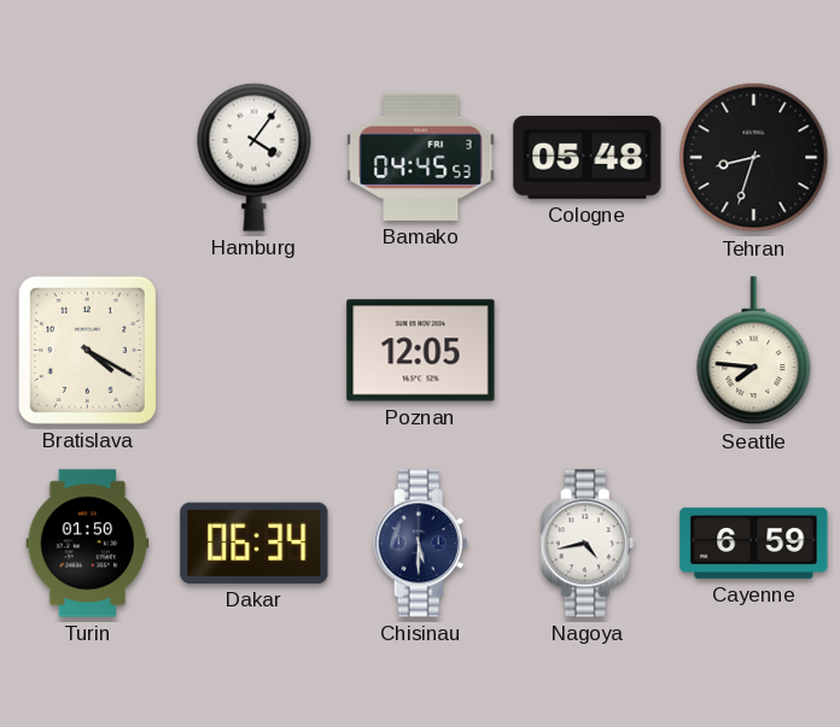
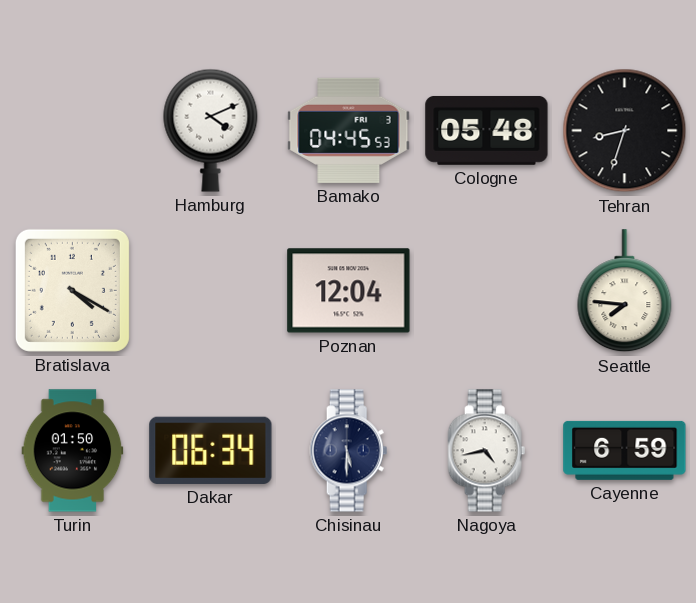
Hamburg: 4:06 -> 4:11 (211, 130)
Poznan: 12:05 -> 12:04 (349, 291)
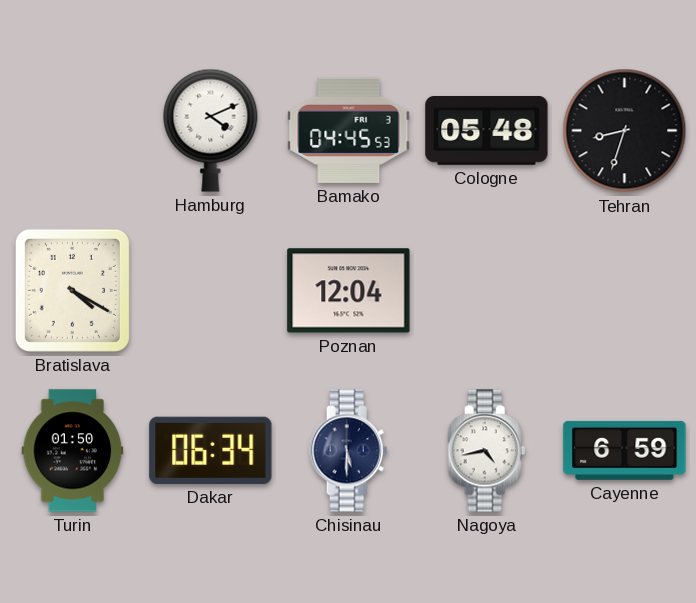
Seattle: 7:46 -> none (625, 291)
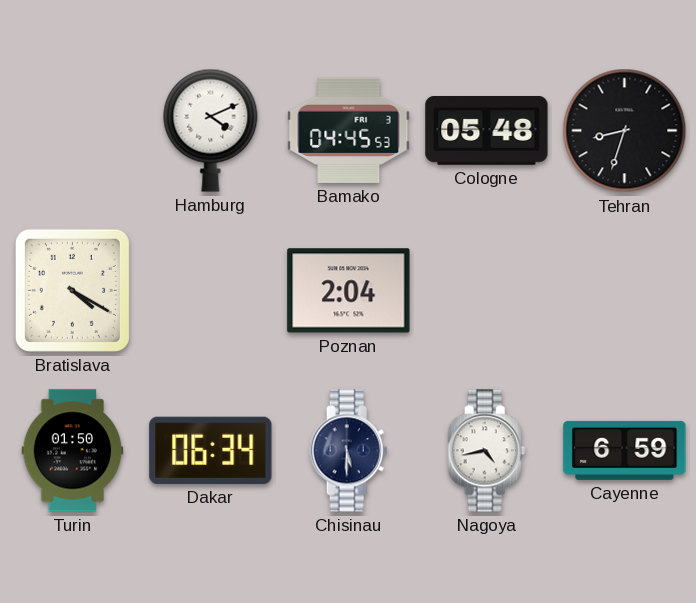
Poznan: 12:04 -> 2:04 (349, 291)
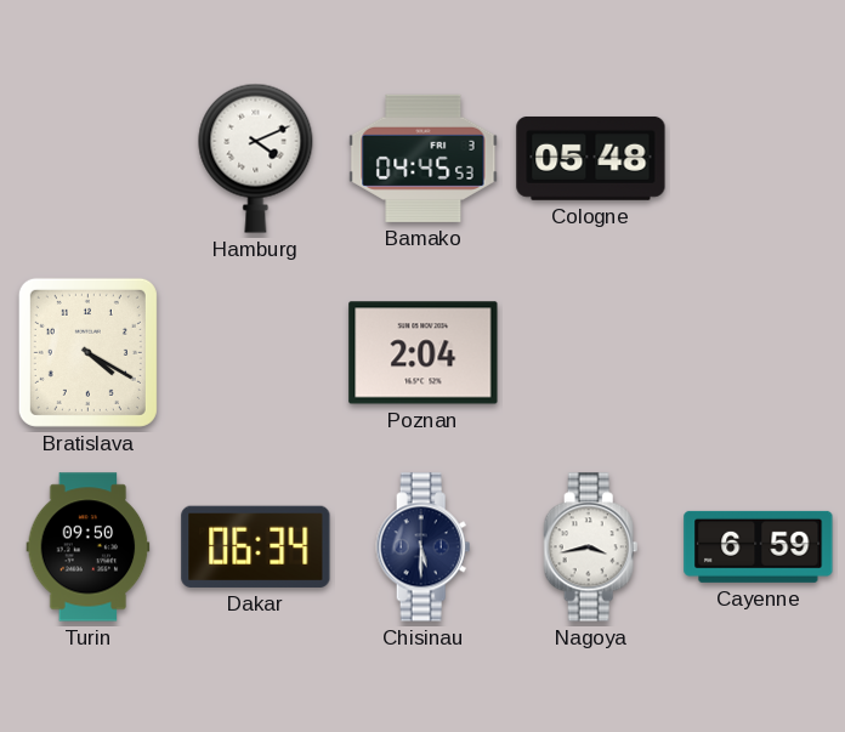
Tehran: 8:33 -> none (625, 131)
Turin: 01:50 -> 09:50 (89, 547)
Nagoya: 4:43 -> 3:43 (591, 547)
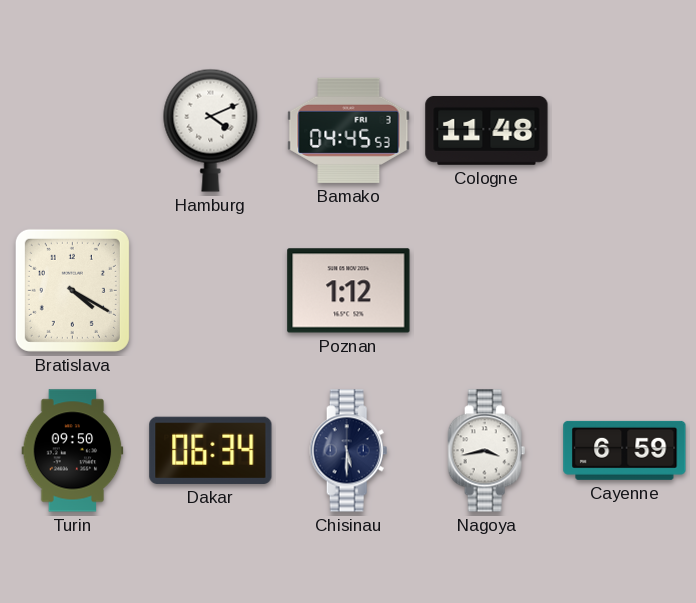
Cologne: 05:48 -> 11:48 (487, 130)
Poznan: 2:04 -> 1:12 (349, 291)
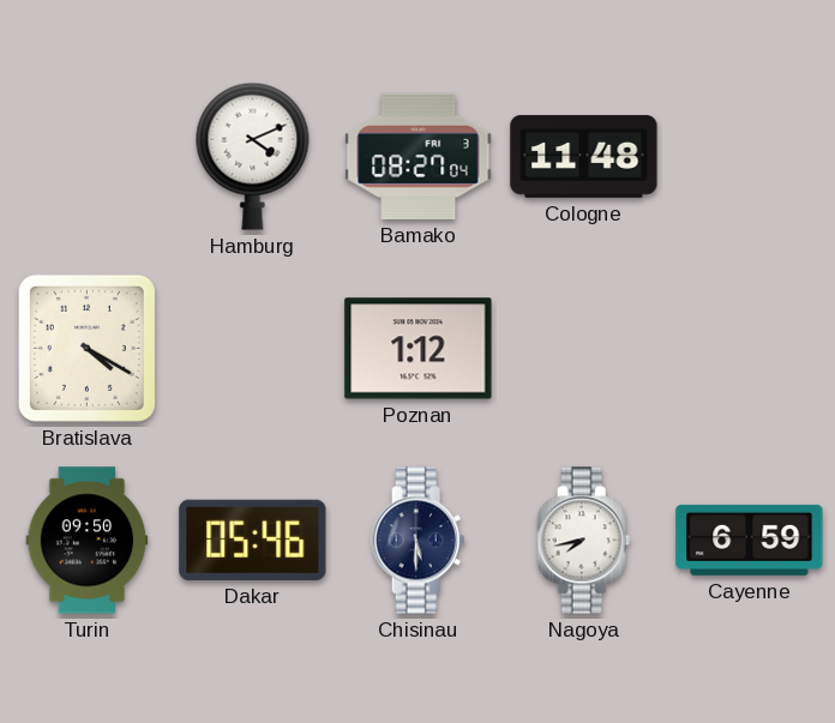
Bamako: 04:45 -> 08:27 (419, 156)
Dakar: 06:34 -> 05:46 (253, 540)
Nagoya: 3:43 -> 7:43 (584, 541)
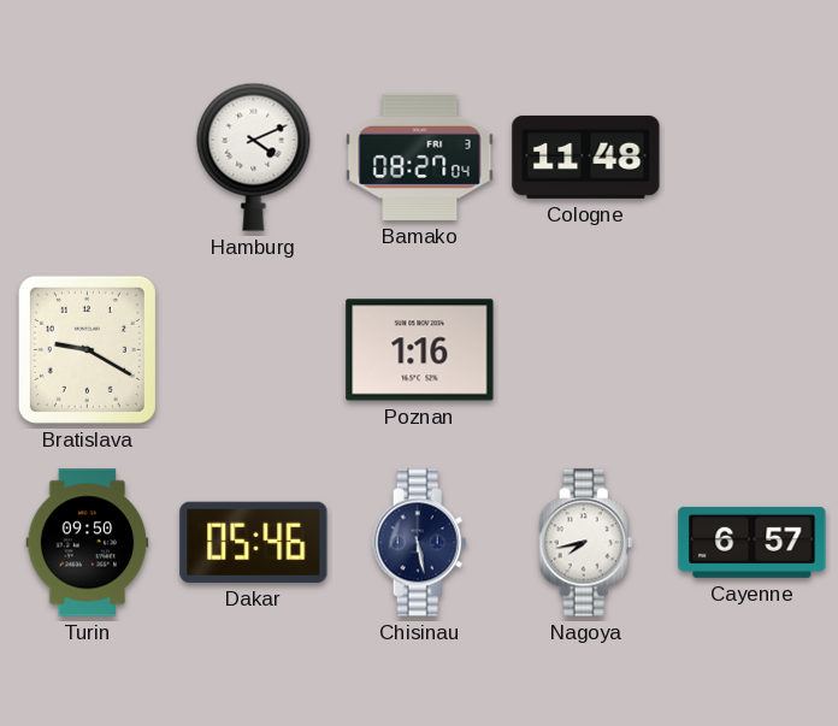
Bratislava: 4:20 -> 9:20 (87, 349)
Poznan: 1:12 -> 1:16 (420, 350)
Chisinau: 5:30 -> 5:28 (420, 543)
Cayenne: 6:59 -> 6:57 (753, 542)
